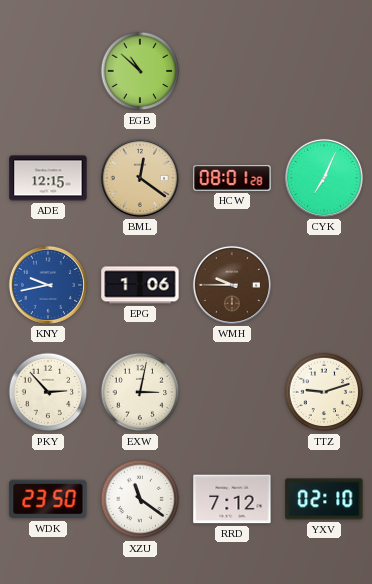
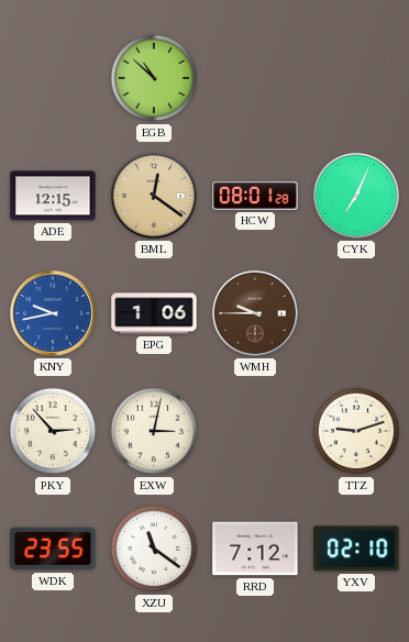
WDK: 23:50 -> 23:55 (53, 549)
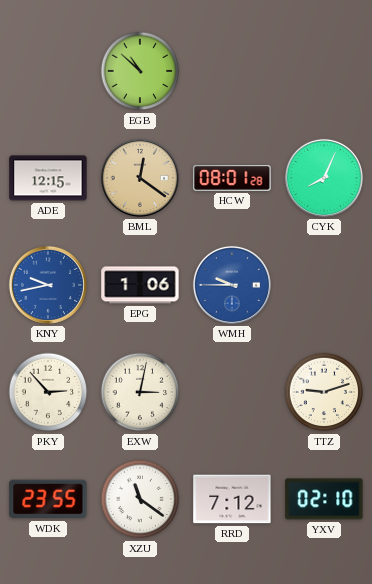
CYK: 7:04 -> 8:04 (324, 178)
WMH dial: brown -> blue (232, 285)
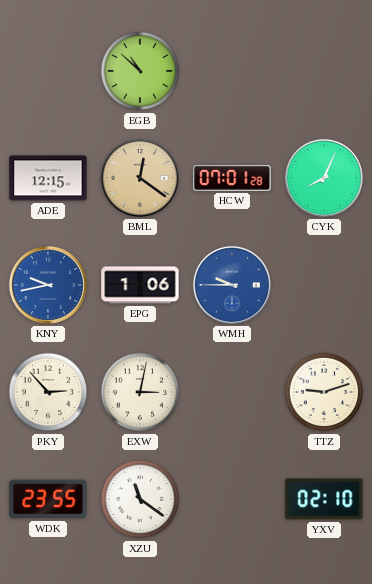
HCW: 08:01 -> 07:01 (232, 178)
RRD: 7:12 -> none (232, 499)
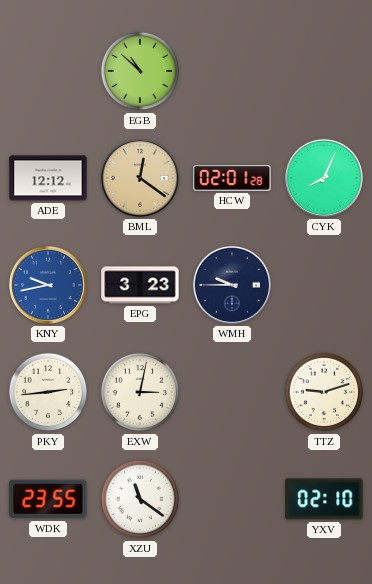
ADE: 12:15 -> 12:12 (48, 178)
HCW: 07:01 -> 02:01 (232, 178)
EPG: 1:06 -> 3:23 (140, 285)
WMH dial: blue -> navy (232, 285)
PKY: 2:53 -> 2:44 (48, 392)
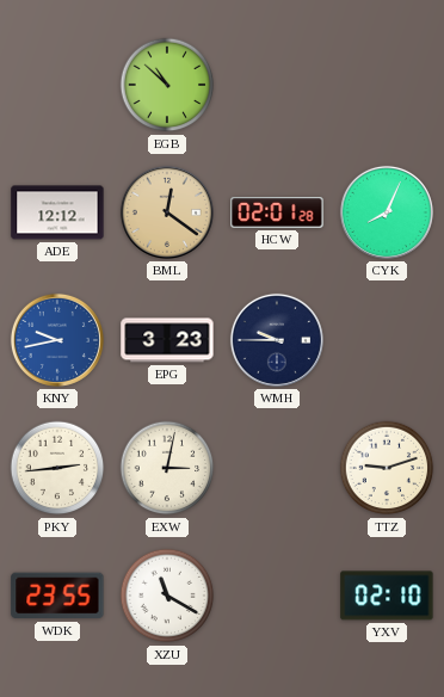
XZU: 11:21 -> 11:20 (167, 596)
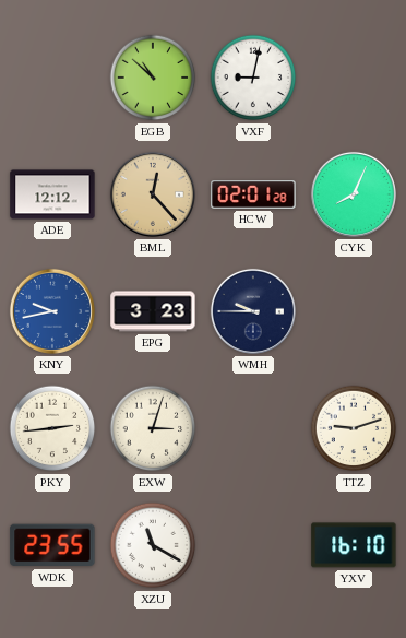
VXF: none -> 9:02 (253, 78)
BML: 12:21 -> 12:23 (153, 194)
EXW: 3:02 -> 3:03 (153, 428)
YXV: 02:10 -> 16:10 (354, 545)
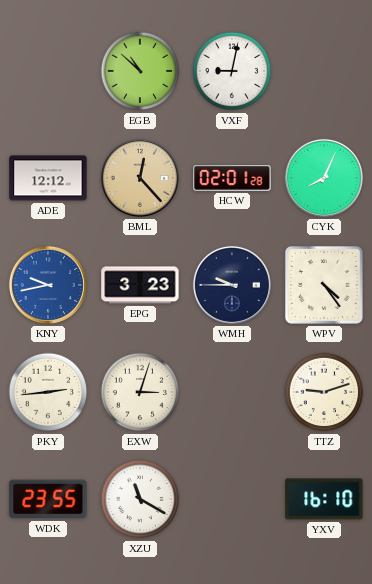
WPV: none -> 4:24 (324, 285)
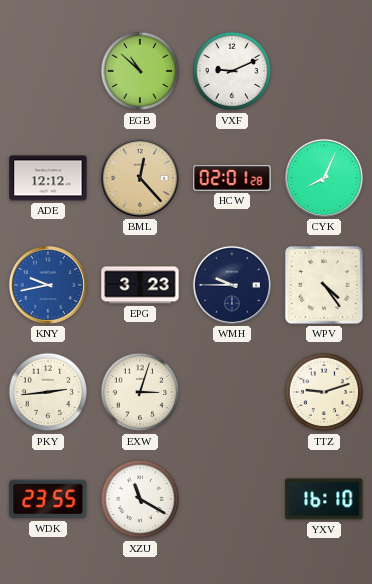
VXF: 9:02 -> 9:11 (232, 71)
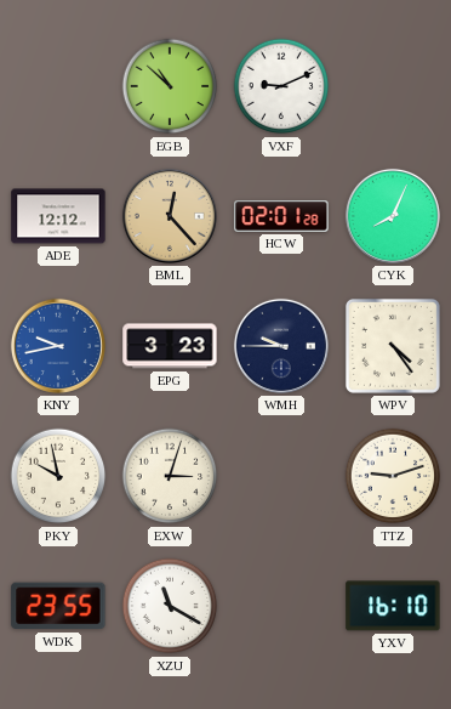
PKY: 2:44 -> 9:58 (58, 476)
